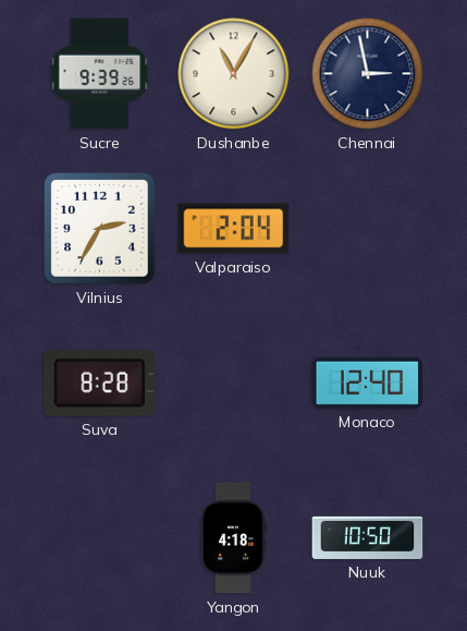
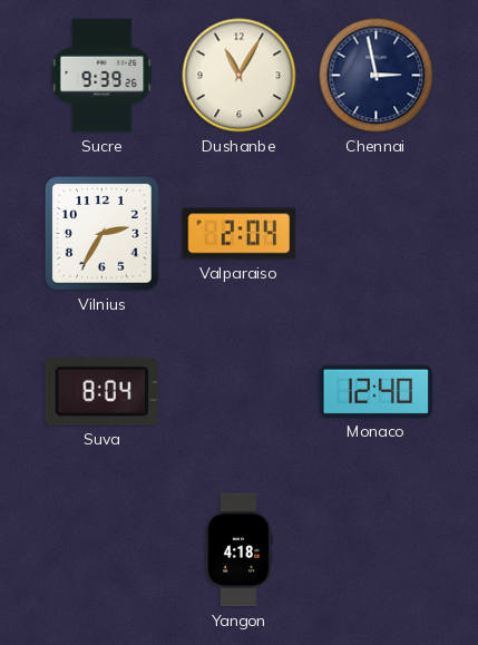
Suva: 8:28 -> 8:04 (101, 392)
Nuuk: 10:50 -> none (368, 537)
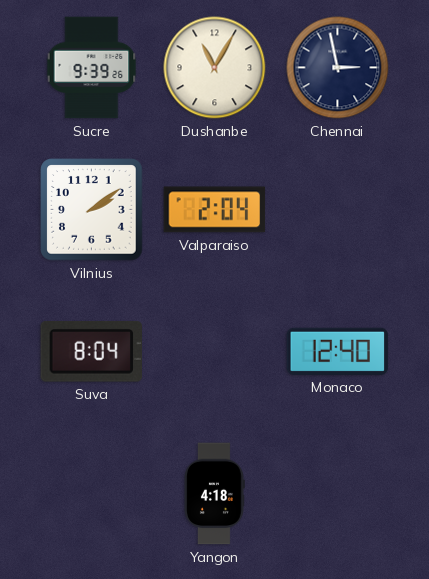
Vilnius: 2:35 -> 2:09 (92, 210)
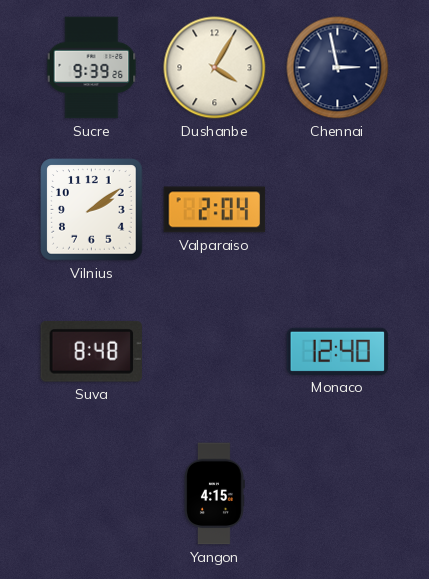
Dushanbe: 11:05 -> 4:05 (215, 68)
Suva: 8:04 -> 8:48 (91, 352)
Yangon: 4:18 -> 4:15 (214, 494)
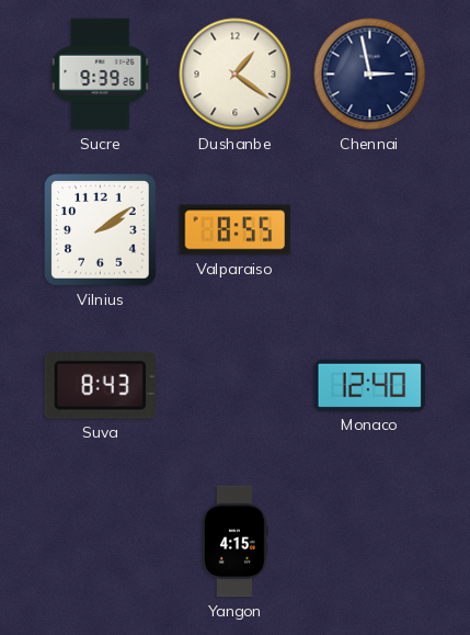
Dushanbe: 4:05 -> 1:21 (236, 75)
Valparaiso: 2:04 -> 8:55 (236, 230)
Suva: 8:48 -> 8:43 (100, 386)
